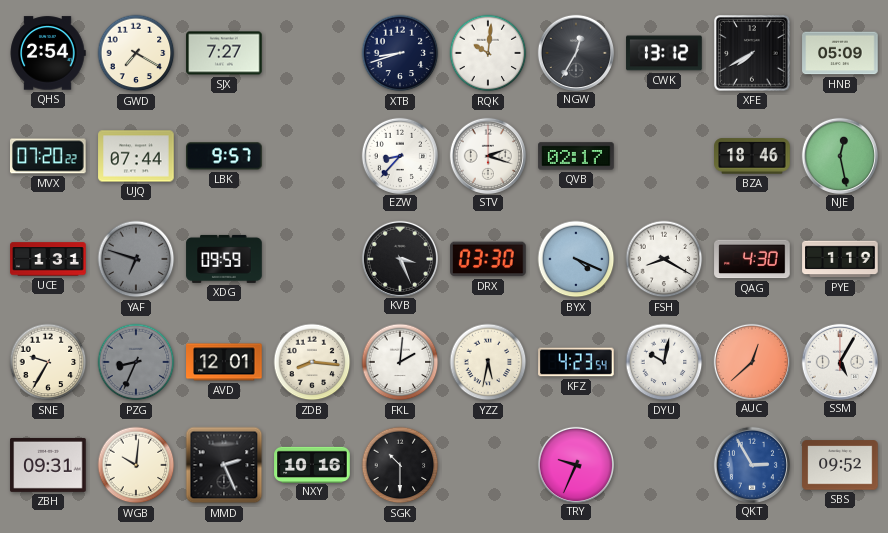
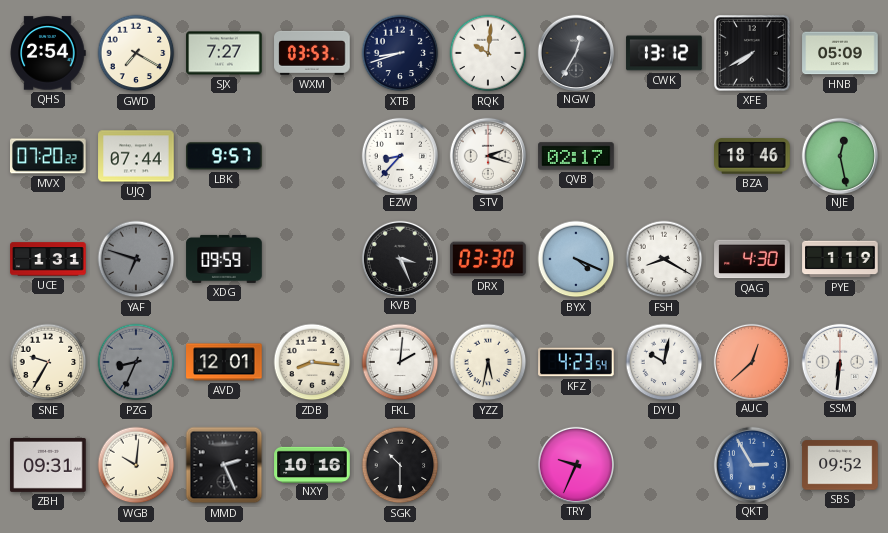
WXM: none -> 03:53 (312, 53)
SSM: 5:05 -> 6:31 (839, 361)
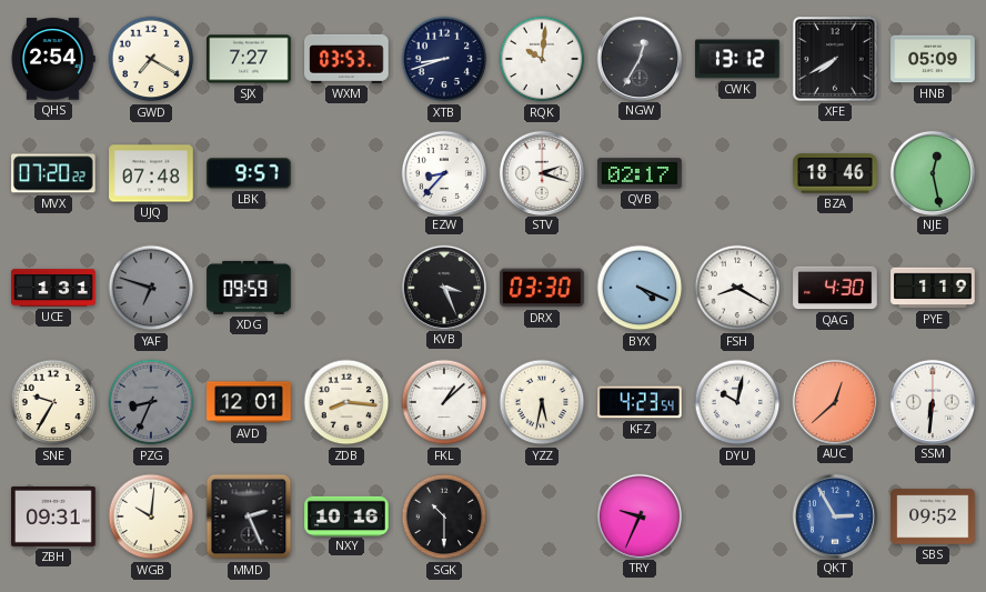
UJQ: 07:44 -> 07:48 (151, 173)
FKL: 2:01 -> 1:08 (444, 402)
